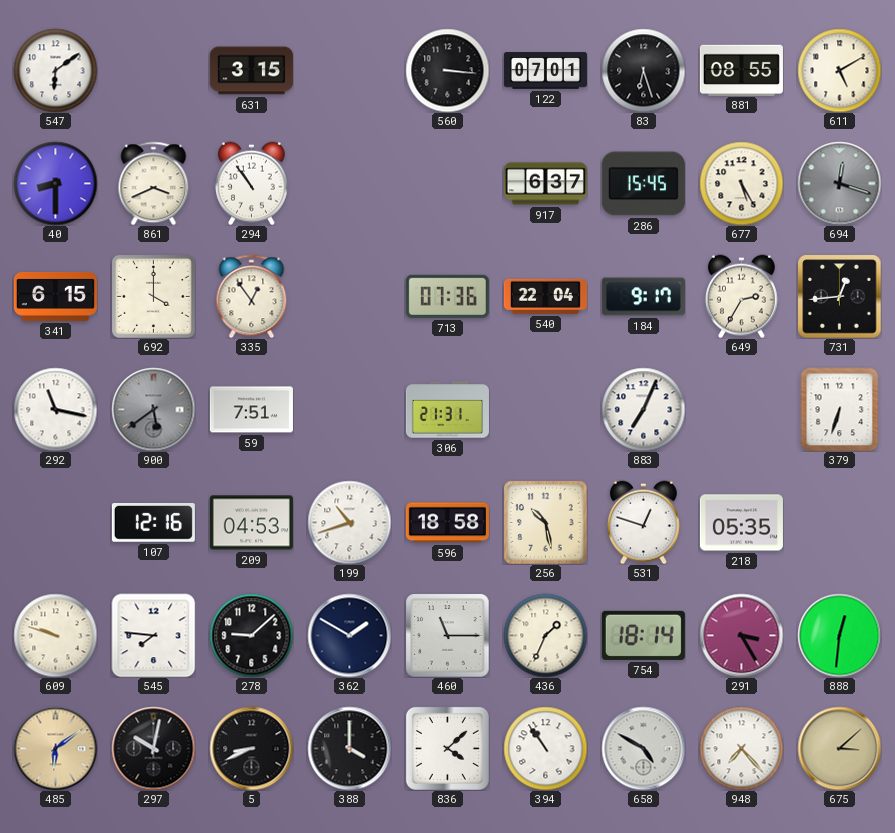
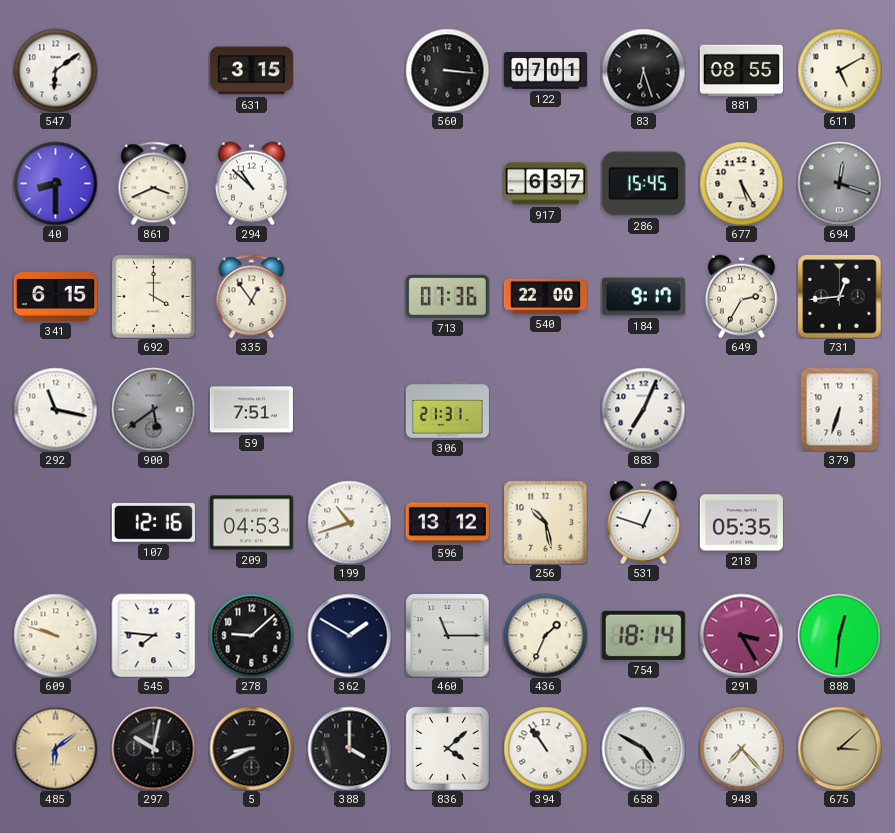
294: 10:54 -> 10:52 (251, 183)
540: 22:04 -> 22:00 (545, 296)
596: 18:58 -> 13:12 (447, 523)
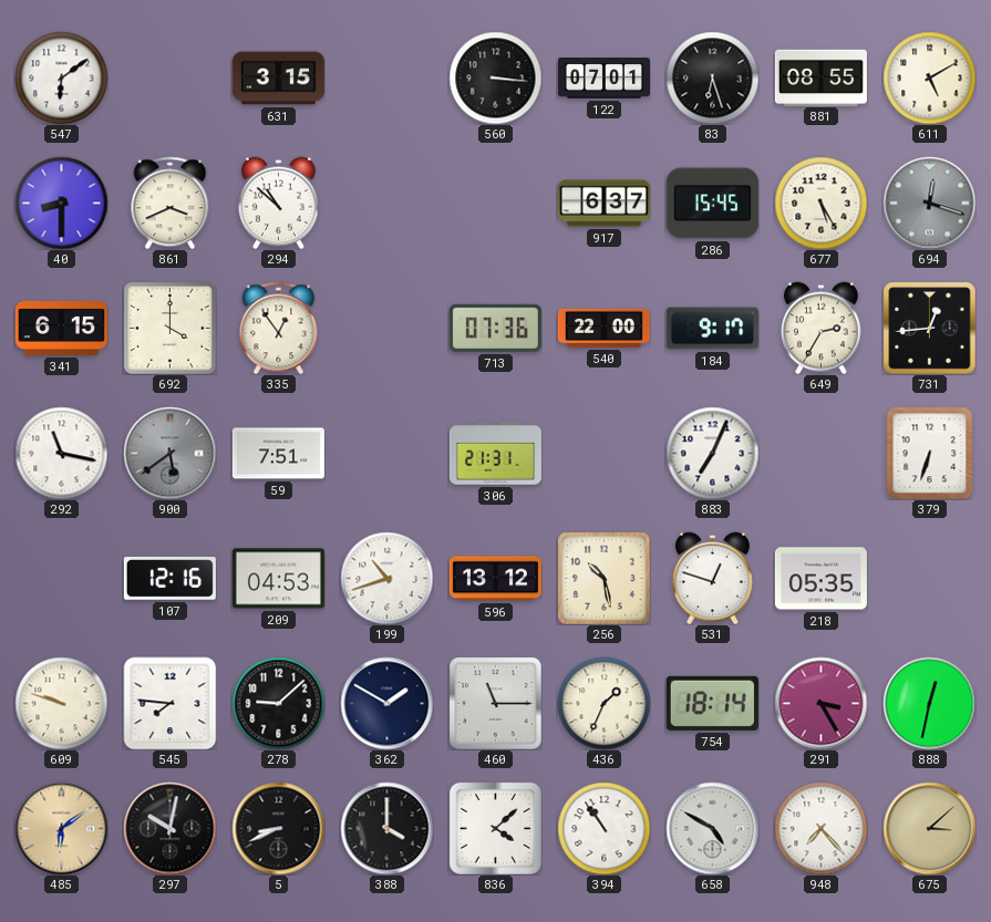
888: 12:31 -> 12:32 (929, 703)
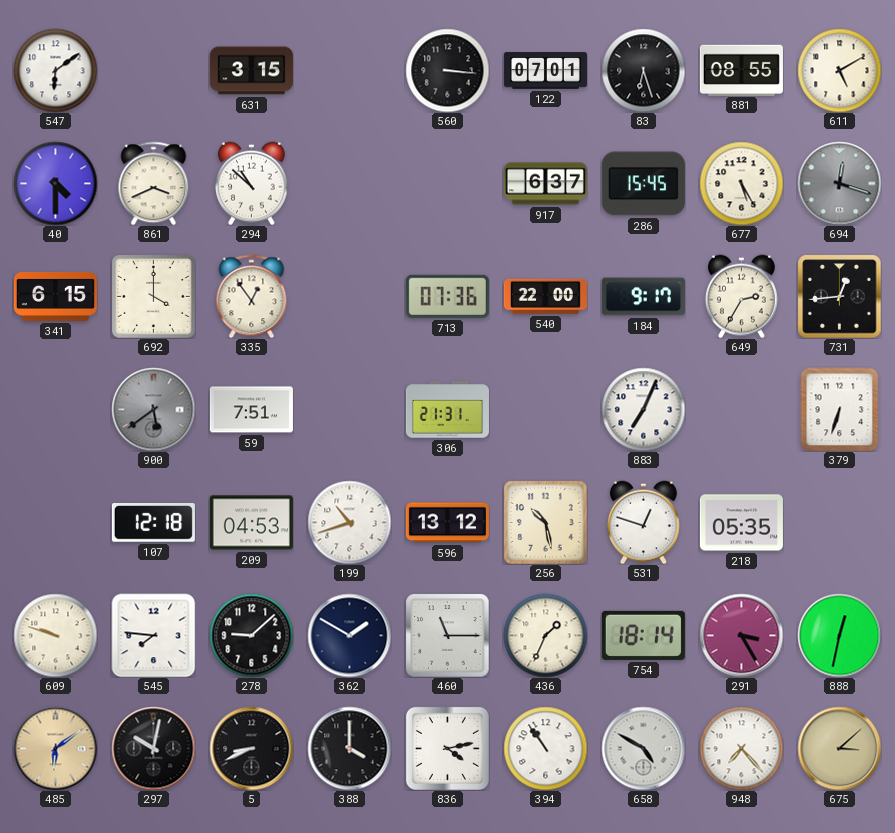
40: 8:30 -> 4:30 (55, 183)
292: 11:17 -> none (61, 453)
107: 12:16 -> 12:18 (153, 523)
836: 4:08 -> 4:13 (447, 748)
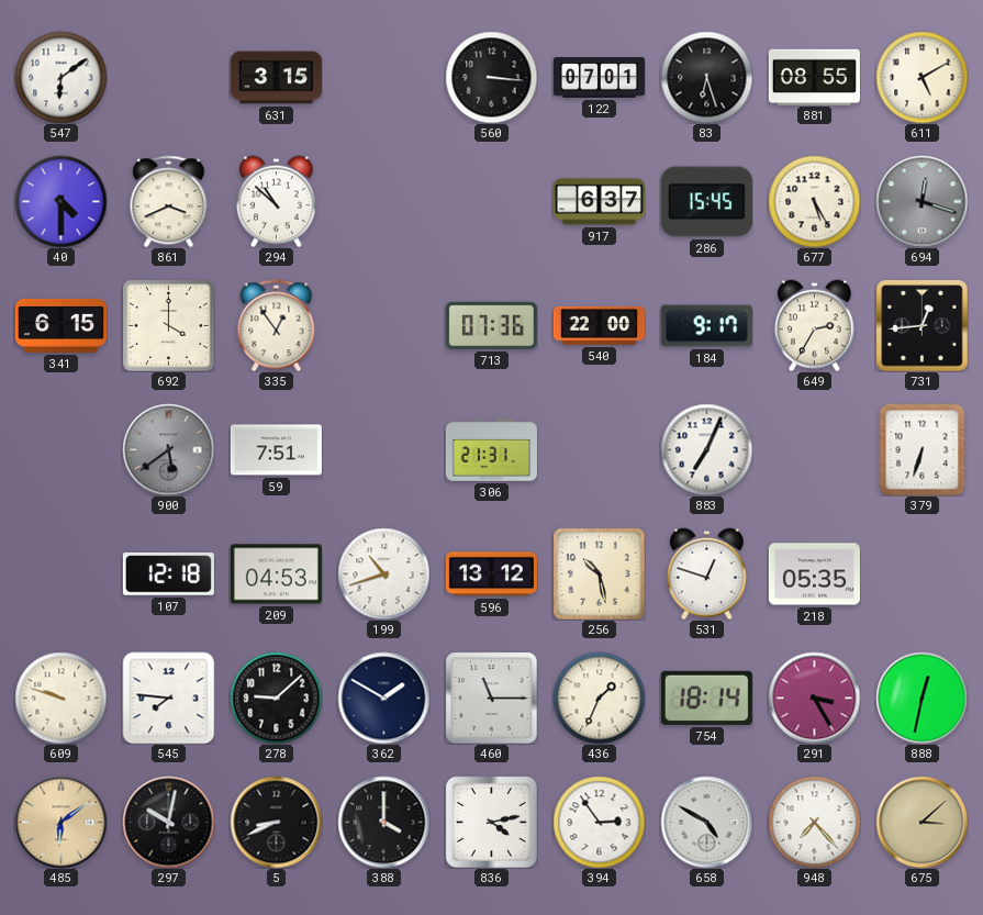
394: 10:54 -> 2:54 (599, 822)
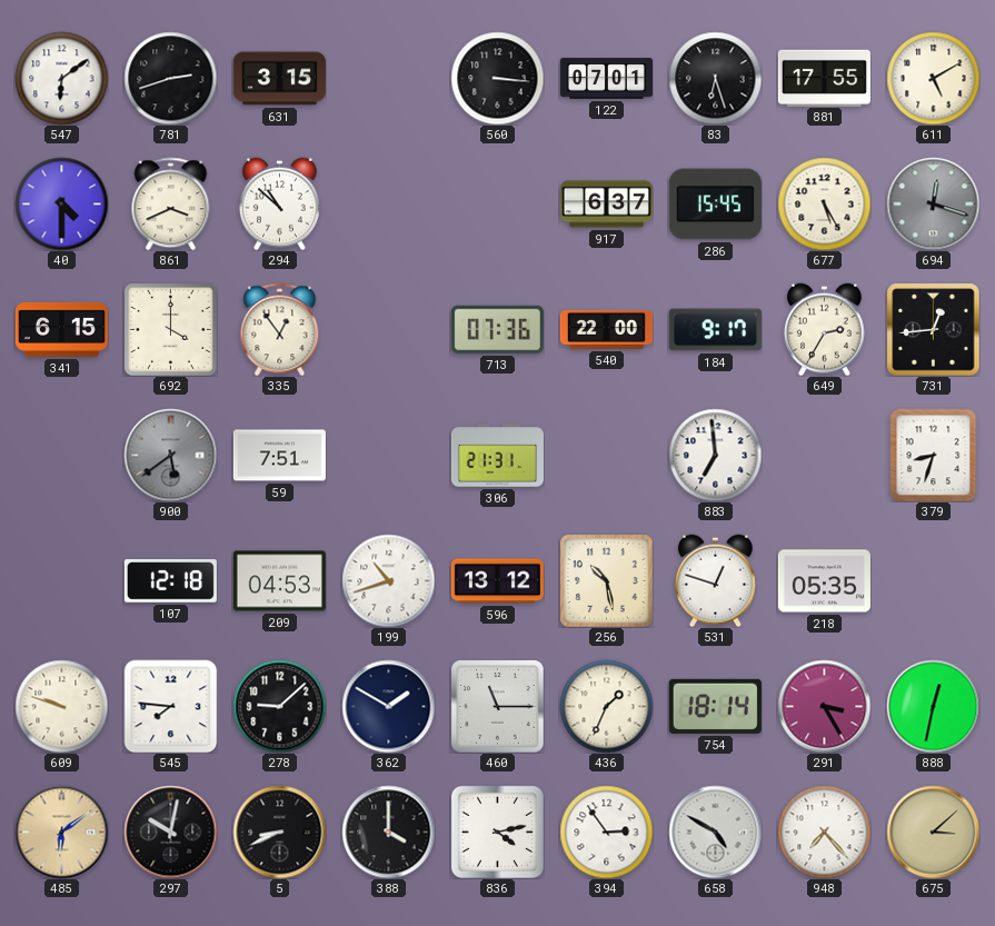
781: none -> 2:42 (170, 78)
881: 08:55 -> 17:55 (824, 78)
883: 7:04 -> 6:59 (715, 455)
379: 6:33 -> 8:33 (934, 455)
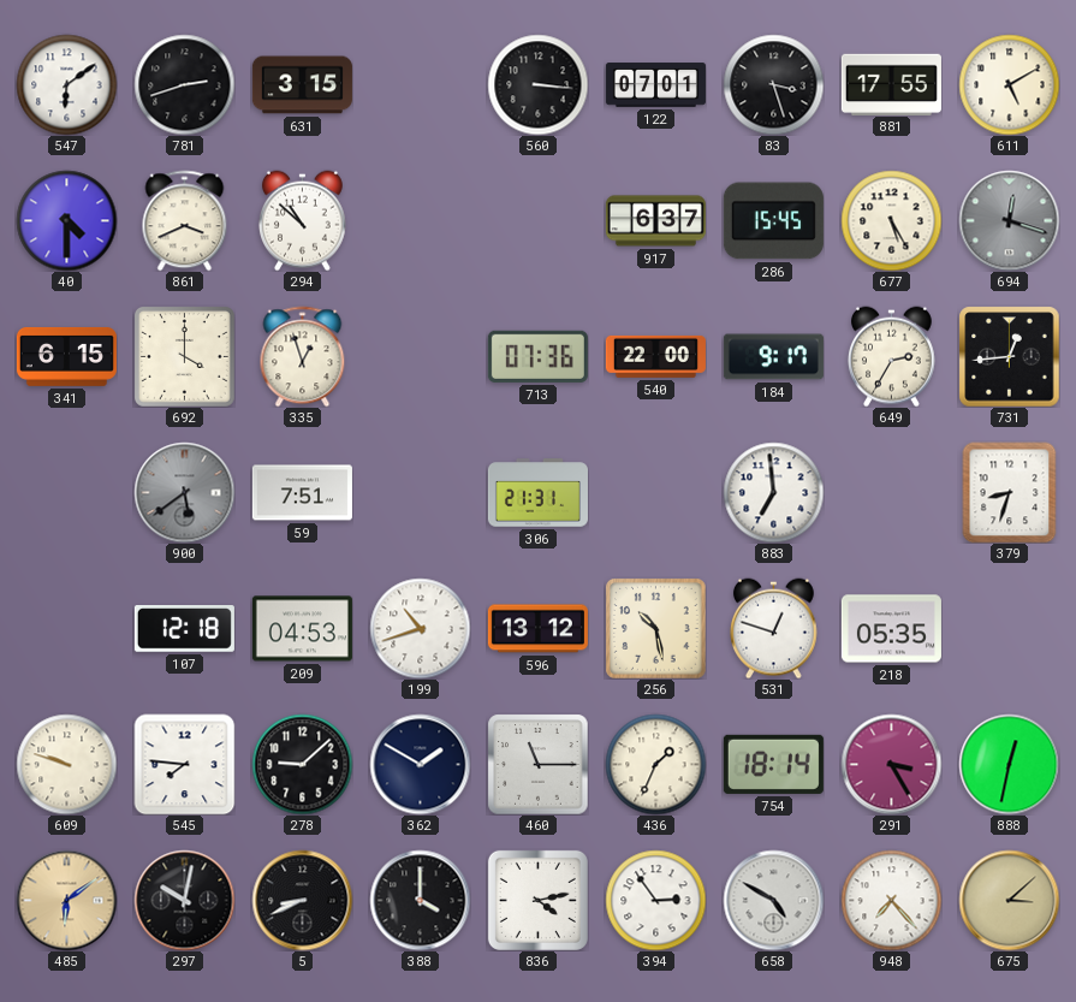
83: 6:27 -> 3:27 (773, 84)
335: 12:54 -> 12:57 (303, 356)
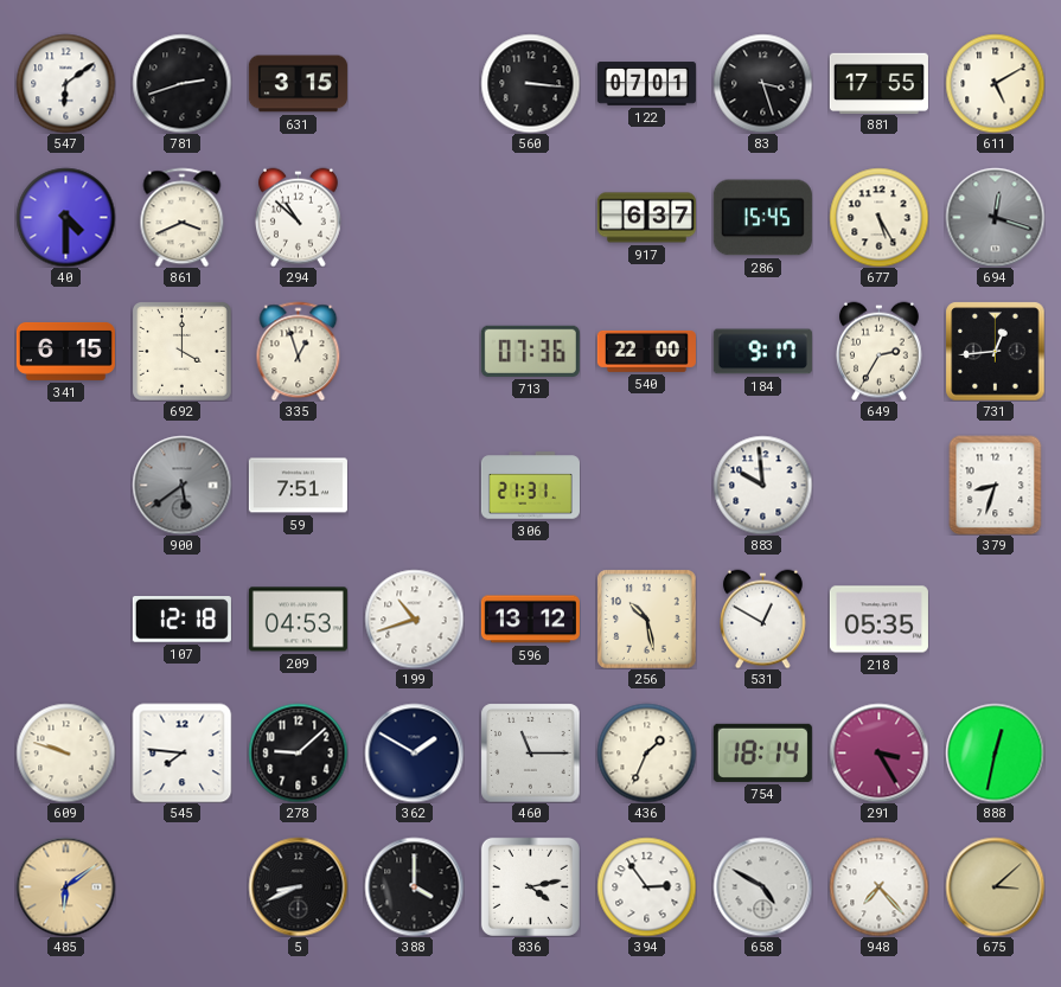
883: 6:59 -> 9:59 (762, 485)
531: 12:48 -> 12:50 (762, 619)
297: 10:02 -> none (184, 900)
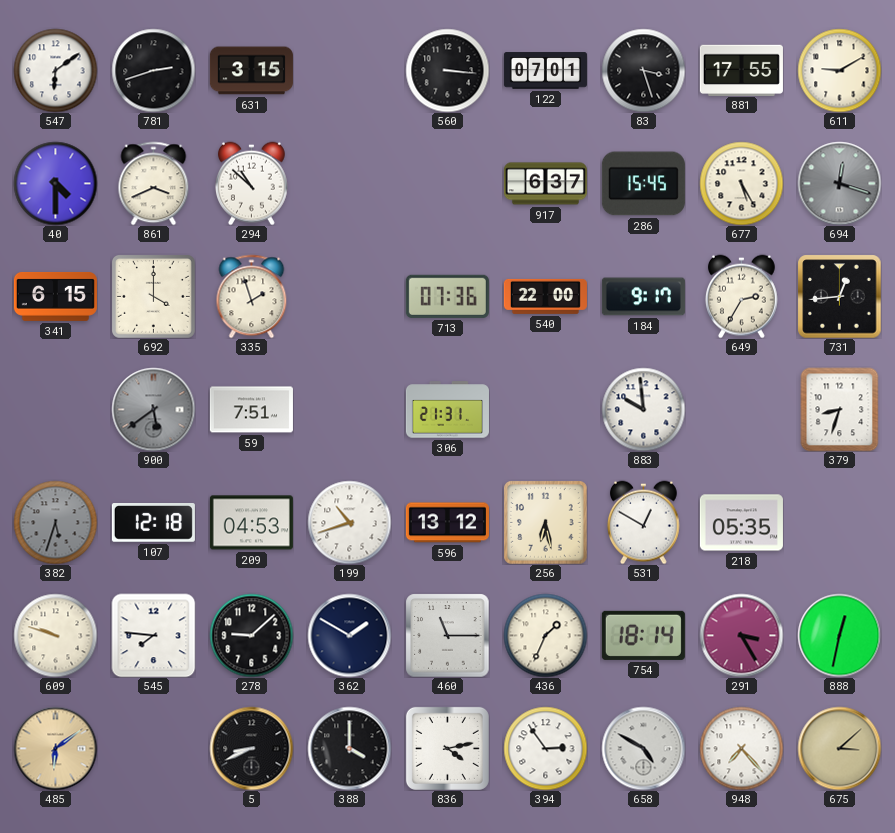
611: 5:10 -> 9:10 (839, 70)
335: 12:57 -> 1:57 (252, 296)
382: none -> 5:33 (55, 522)
256: 10:28 -> 6:28 (546, 523)
